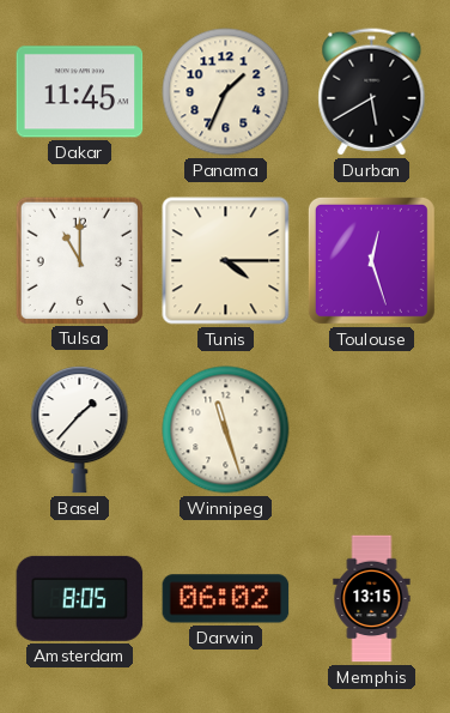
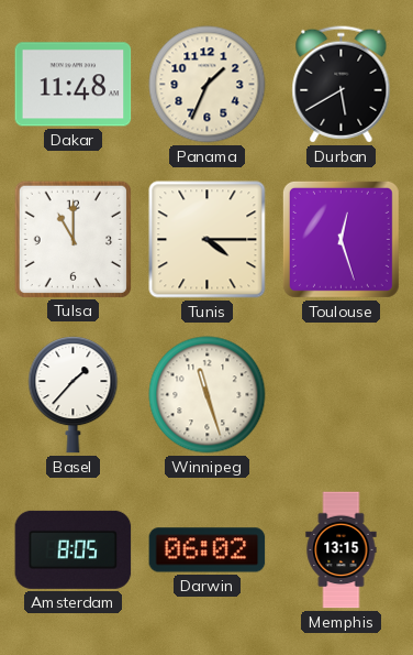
Dakar: 11:45 -> 11:48 (74, 85)
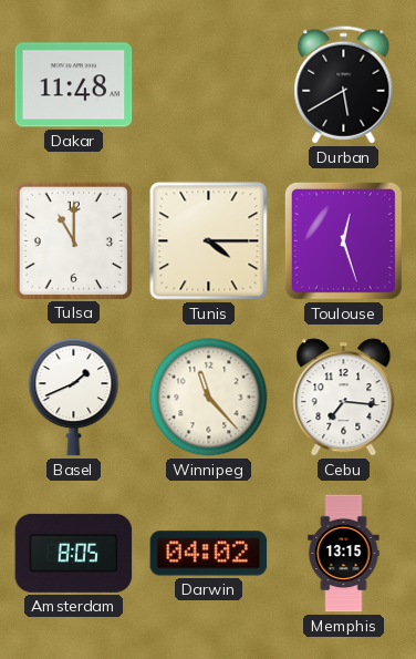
Panama: 1:34 -> none (208, 85)
Basel: 1:37 -> 1:41 (74, 398)
Winnipeg: 11:27 -> 11:23 (209, 398)
Cebu: none -> 7:16 (344, 398)
Darwin: 06:02 -> 04:02 (209, 554)
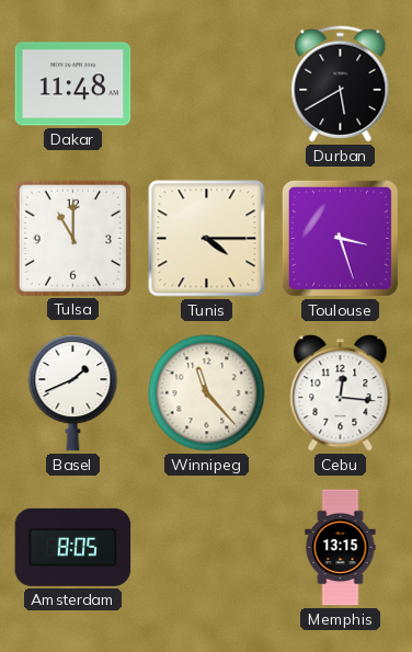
Toulouse: 12:27 -> 3:27 (340, 238)
Cebu: 7:16 -> 12:16 (341, 393)
Darwin: 04:02 -> none (209, 554)
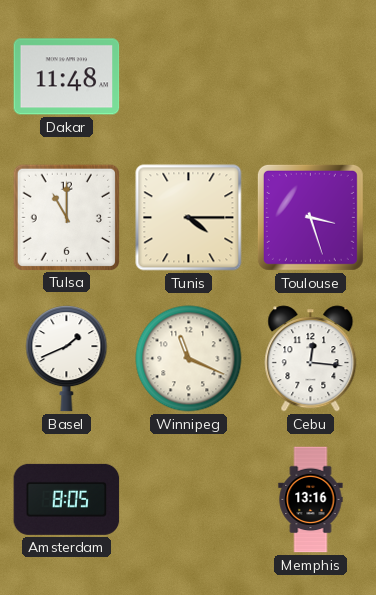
Durban: 5:40 -> none (341, 84)
Winnipeg: 11:23 -> 11:19 (189, 359)
Memphis: 13:15 -> 13:16 (311, 500)
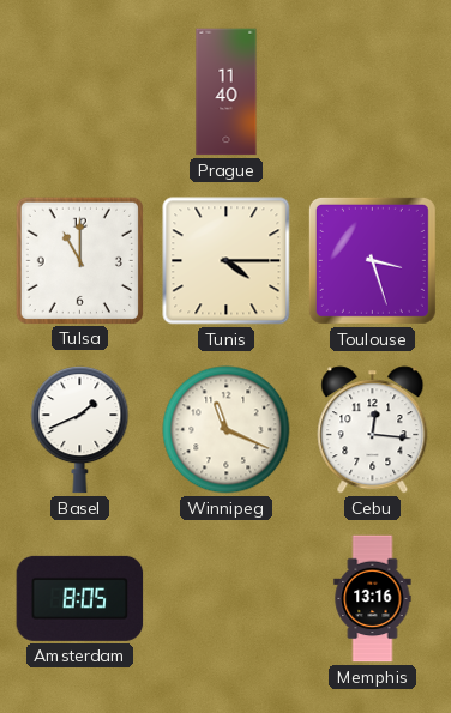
Dakar: 11:48 -> none (67, 77)
Prague: none -> 11:40 (227, 92)
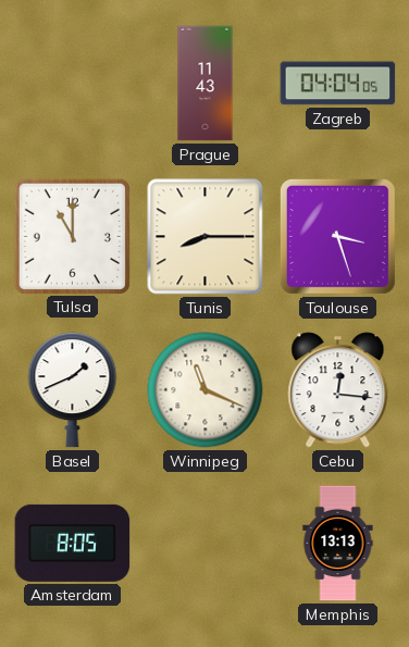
Prague: 11:40 -> 11:43 (206, 84)
Zagreb: none -> 04:04 (338, 84)
Tunis: 4:15 -> 8:15 (206, 237)
Memphis: 13:16 -> 13:13 (338, 544)
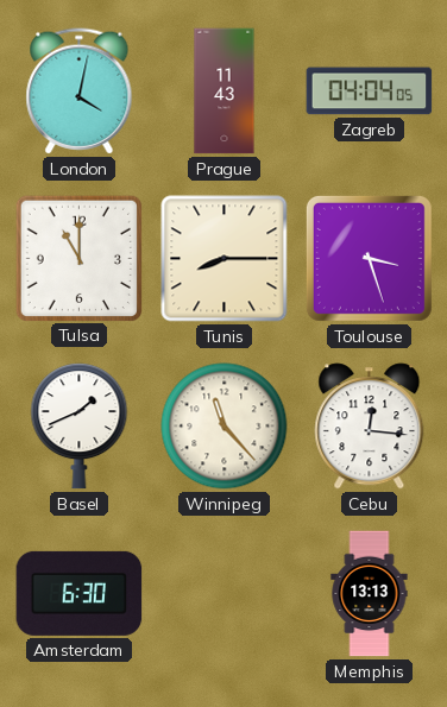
London: none -> 4:02 (80, 91)
Winnipeg: 11:19 -> 11:23 (225, 427)
Amsterdam: 8:05 -> 6:30 (80, 593)
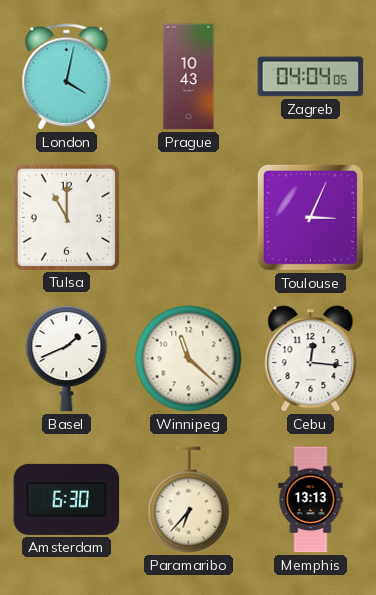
Prague: 11:43 -> 10:43 (189, 77)
Tunis: 8:15 -> none (225, 259)
Toulouse: 3:27 -> 3:04 (310, 217)
Winnipeg: 11:23 -> 11:22 (189, 359)
Paramaribo: none -> 6:37 (189, 500)
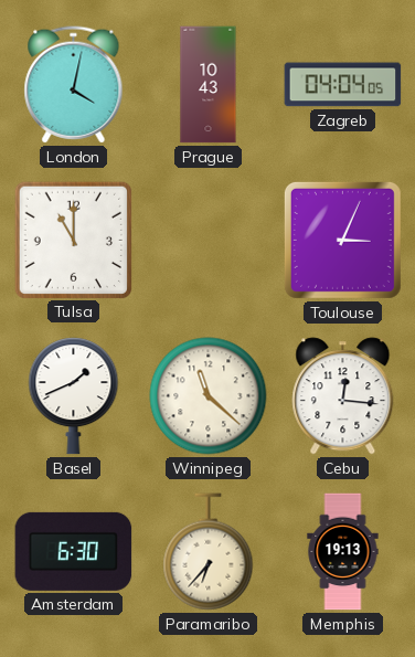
Memphis: 13:13 -> 19:13 (343, 552)
